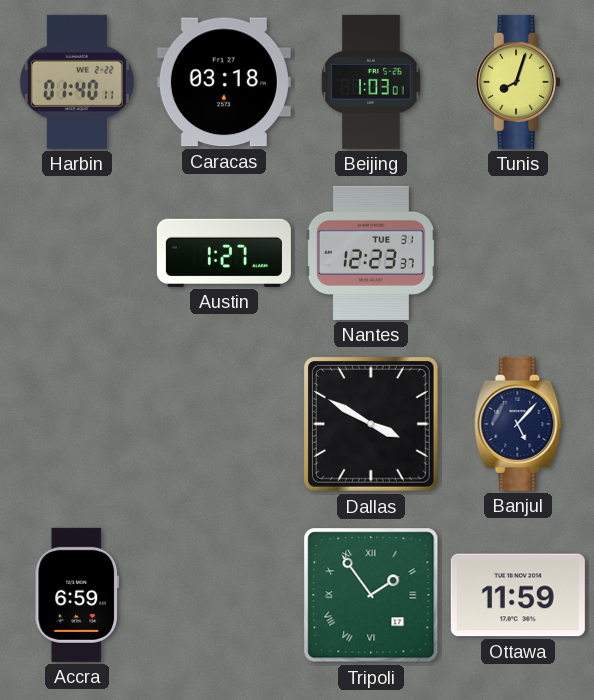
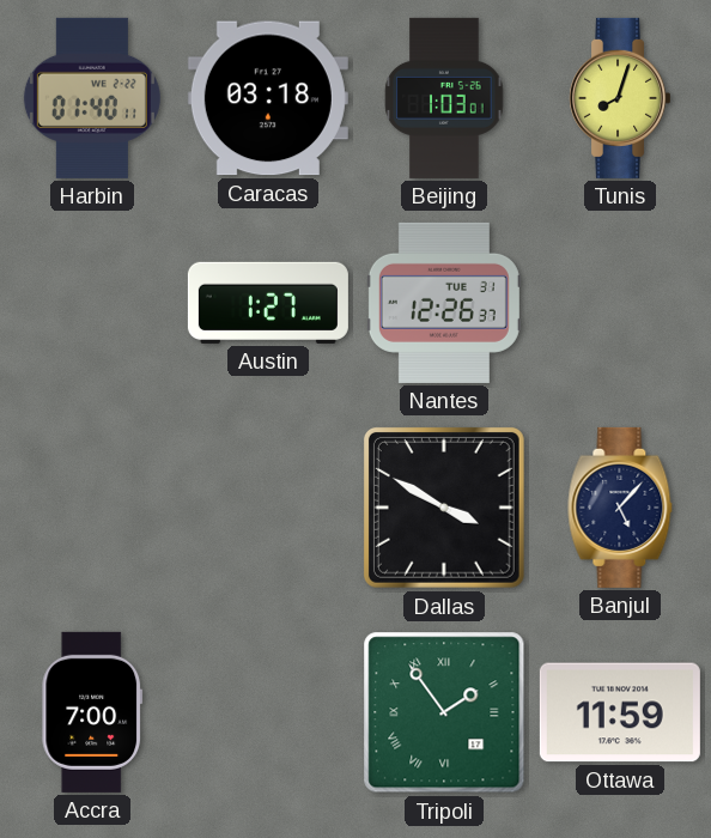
Nantes: 12:23 -> 12:26 (444, 303)
Accra: 6:59 -> 7:00 (92, 712)
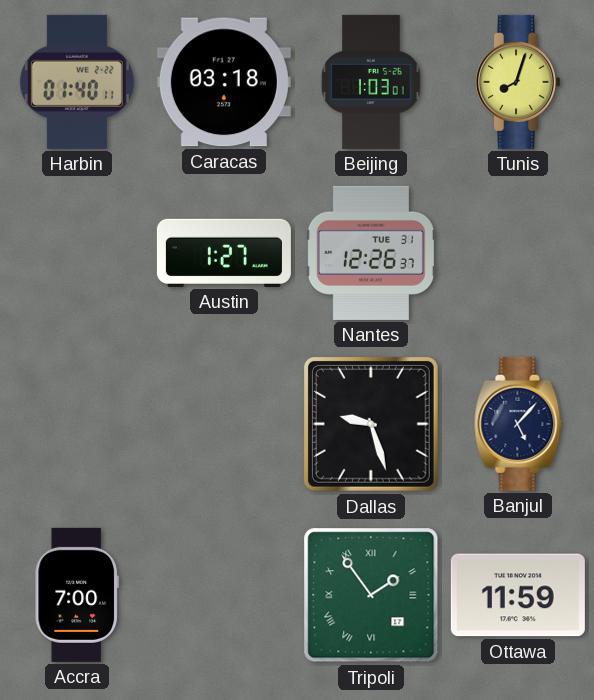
Dallas: 3:50 -> 9:27 (371, 424)
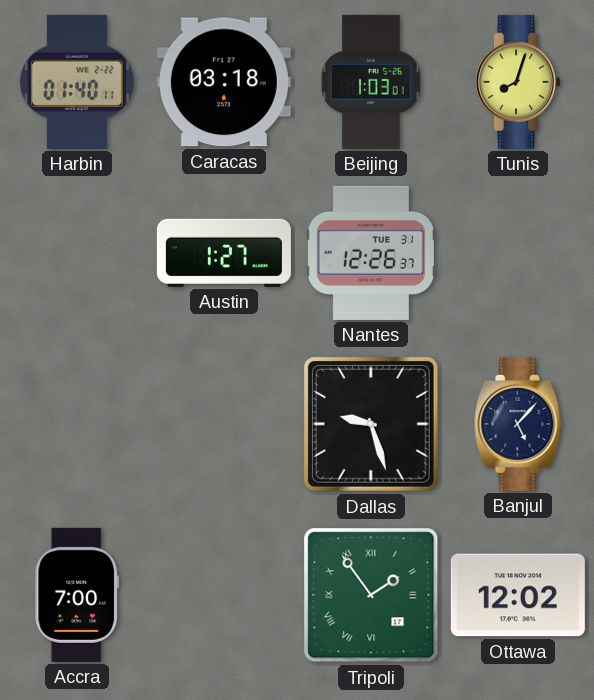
Ottawa: 11:59 -> 12:02 (518, 595)
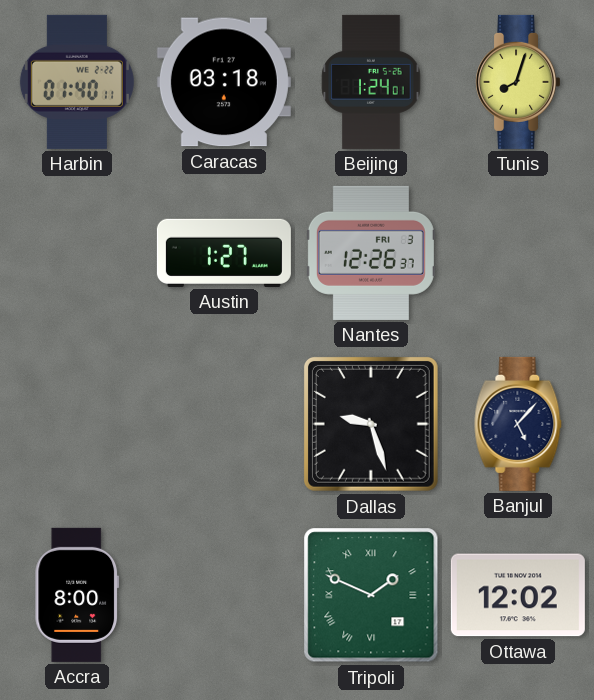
Beijing: 1:03 -> 1:24 (371, 82)
Nantes date: TUE 31 -> FRI 3 (371, 253)
Accra: 7:00 -> 8:00 (77, 595)
Tripoli: 1:54 -> 1:49 (371, 595)
